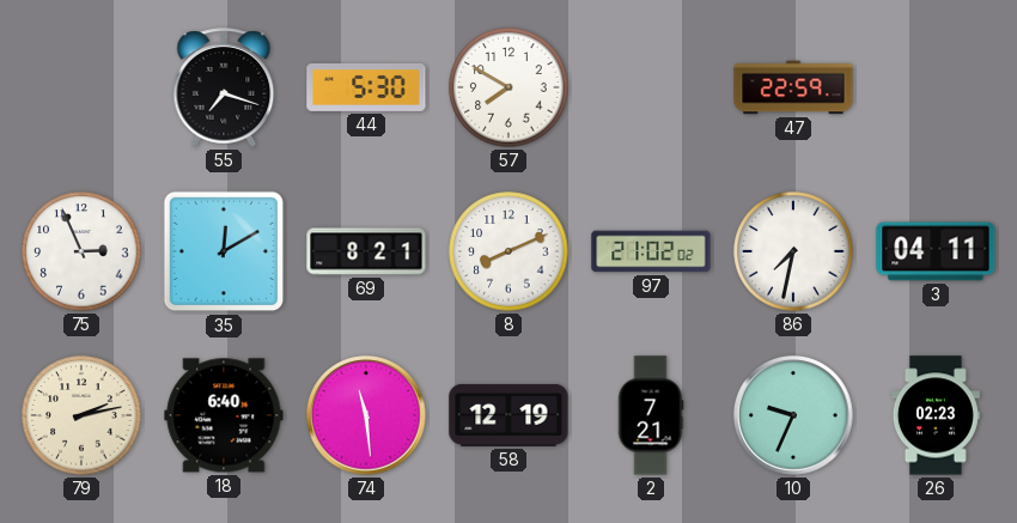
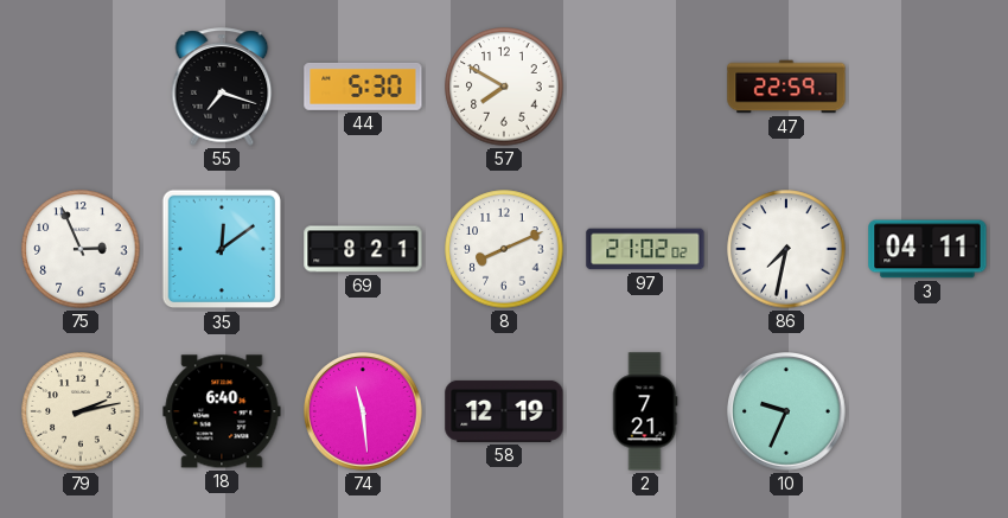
35: 12:10 -> 12:09 (222, 249)
26: 02:23 -> none (936, 415)
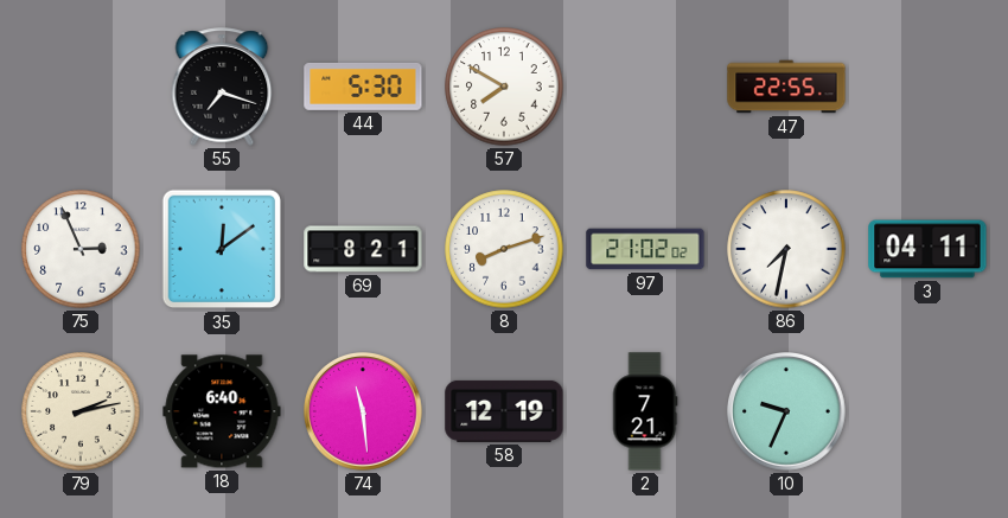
47: 22:59 -> 22:55 (786, 87)
8: 8:11 -> 8:12 (504, 249)
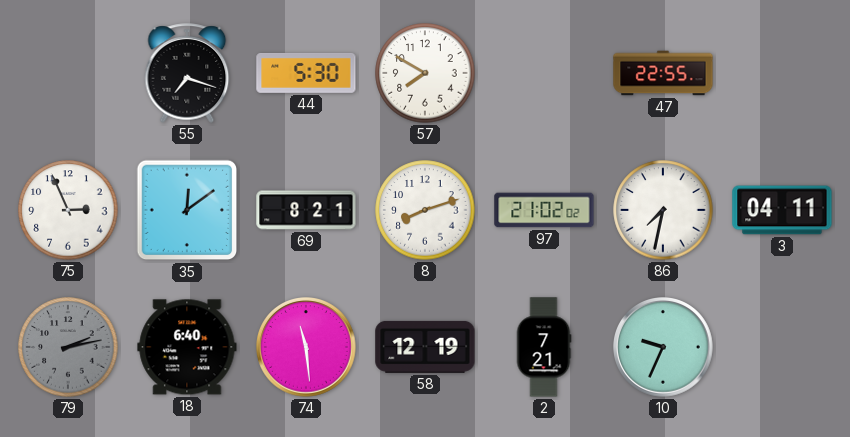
79 dial: cream -> grey (68, 347)
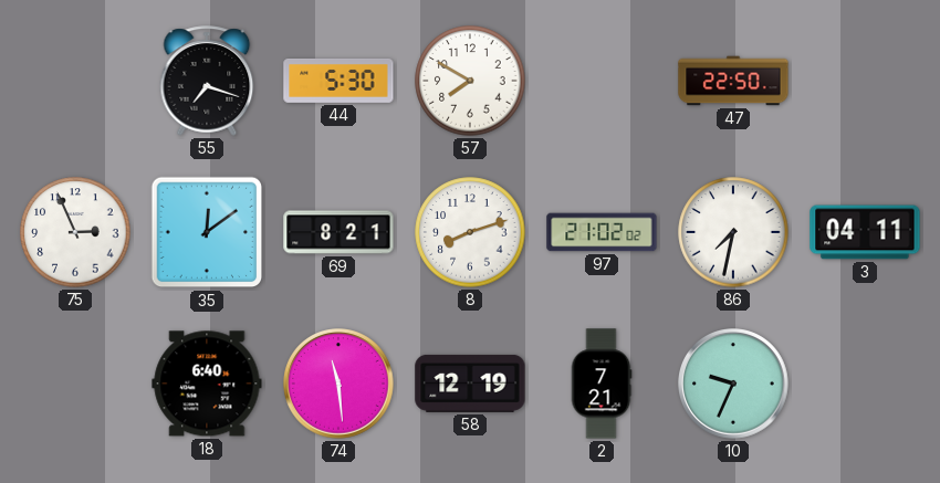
47: 22:55 -> 22:50 (733, 81)
79: 2:13 -> none (68, 347)
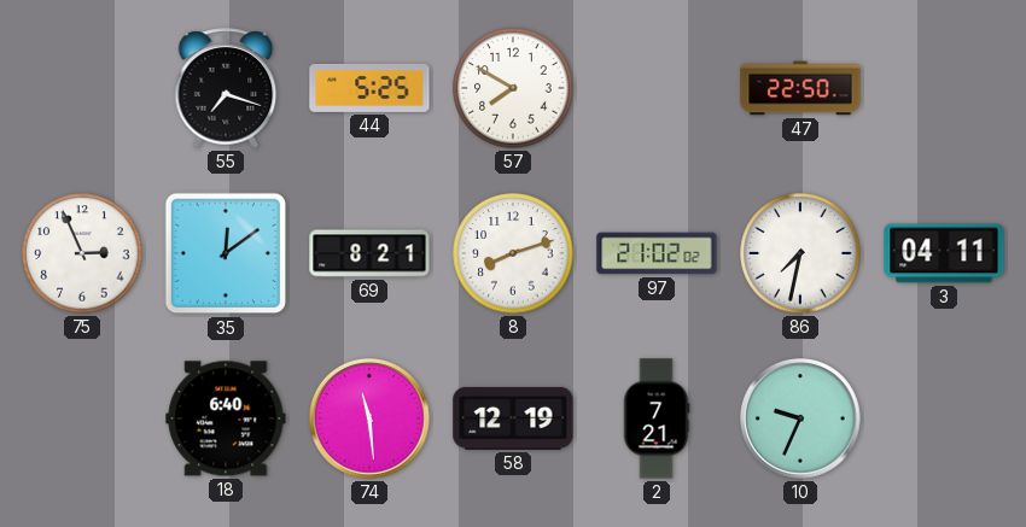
44: 5:30 -> 5:25 (369, 88)
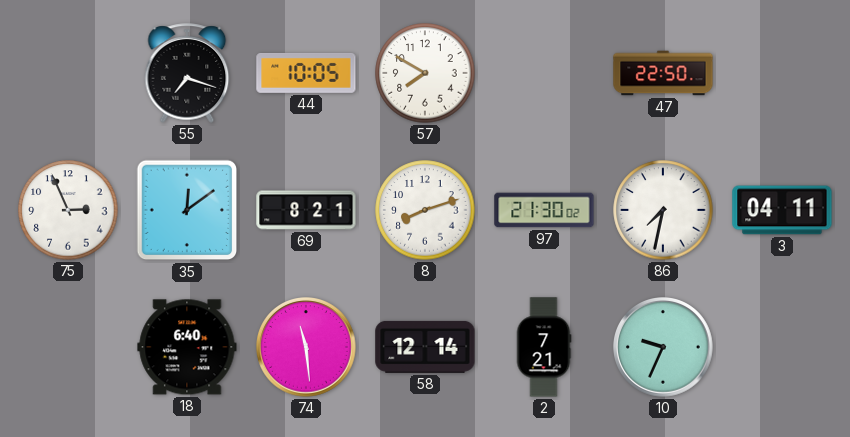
44: 5:25 -> 10:05 (306, 73)
97: 21:02 -> 21:30 (544, 210)
58: 12:19 -> 12:14 (425, 347)
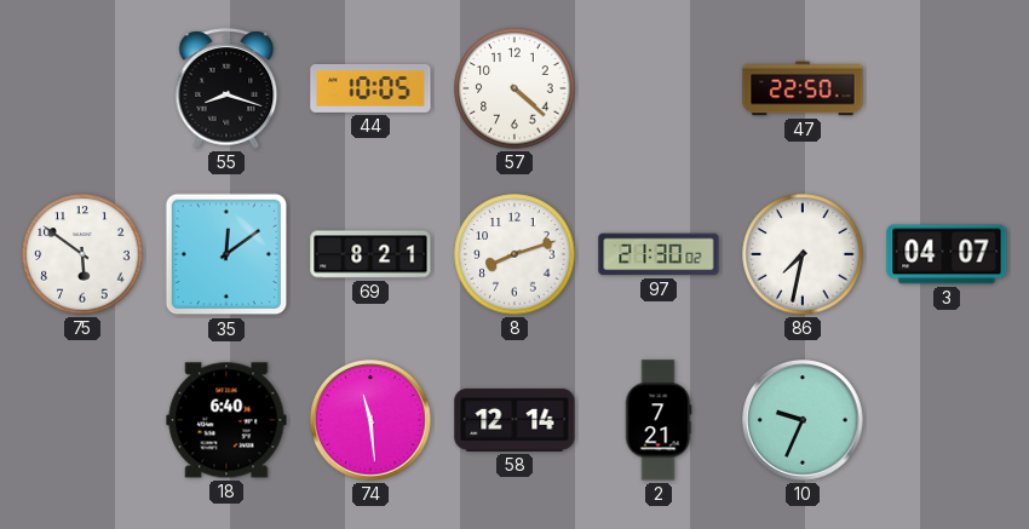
55: 7:18 -> 8:18 (226, 88)
57: 7:50 -> 4:22 (514, 88)
75: 2:56 -> 5:51 (82, 254)
3: 04:11 -> 04:07 (947, 254)
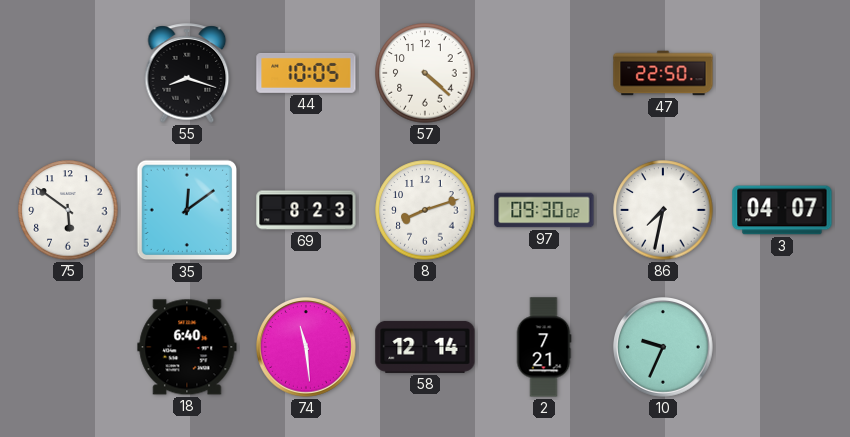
69: 8:21 -> 8:23 (306, 210)
97: 21:30 -> 09:30 (544, 210)
